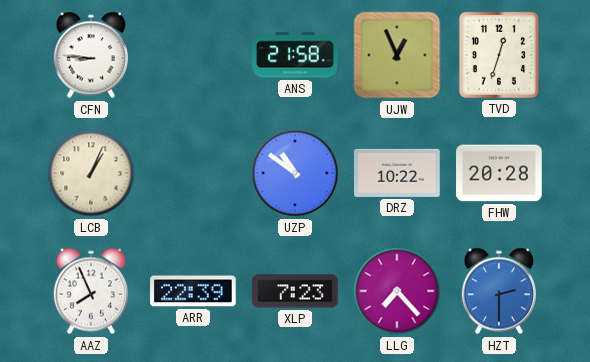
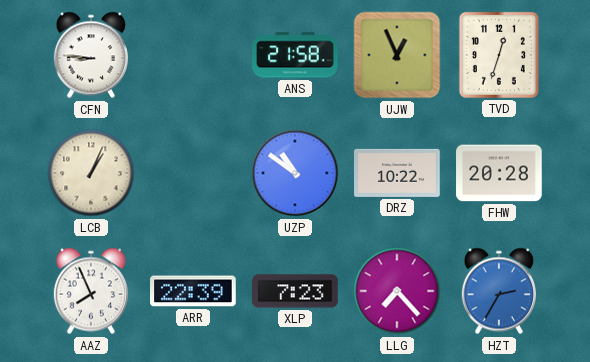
HZT: 2:30 -> 2:35 (499, 291)
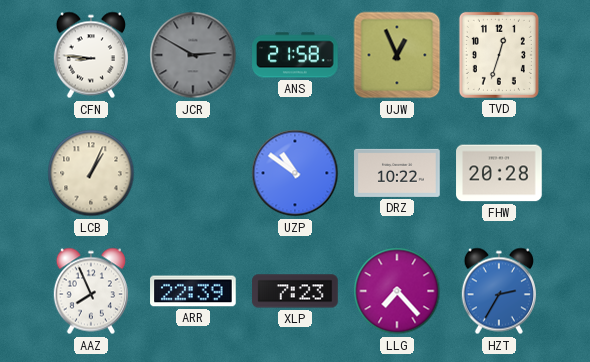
JCR: none -> 2:50 (193, 55)
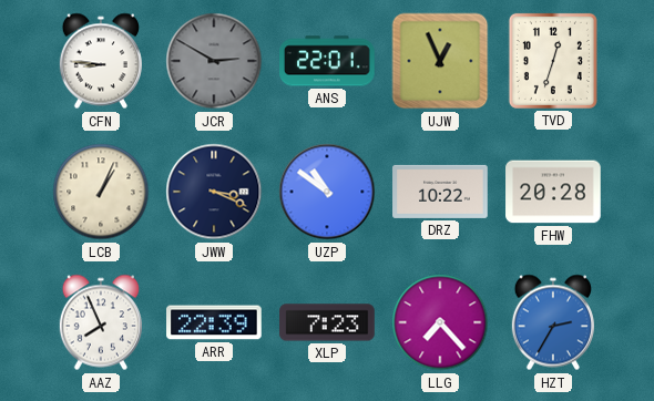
ANS: 21:58 -> 22:01 (327, 61)
JWW: none -> 3:19 (214, 192)
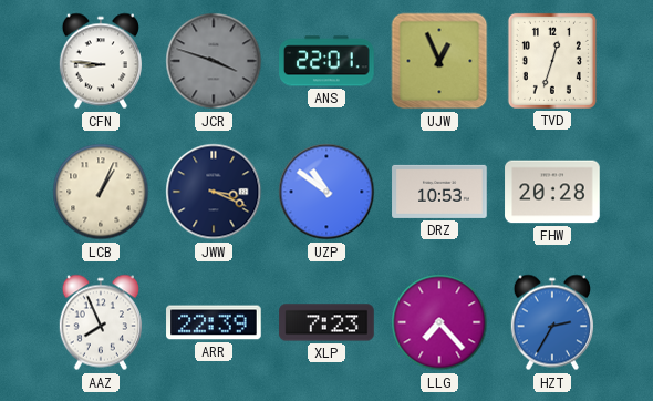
JCR: 2:50 -> 3:48 (214, 61)
DRZ: 10:22 -> 10:53 (439, 192)
